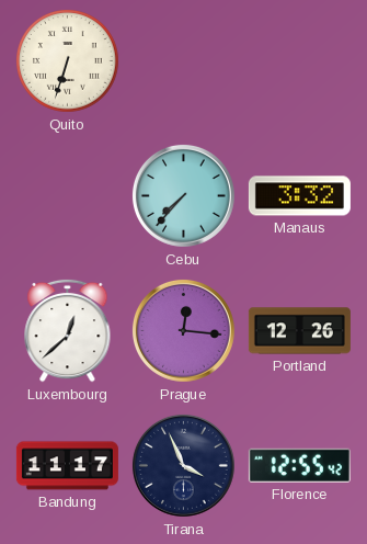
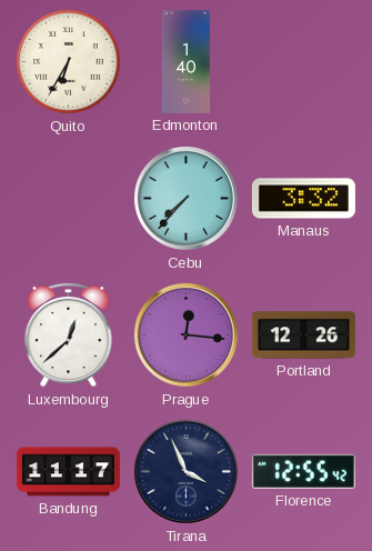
Quito: 6:33 -> 6:35 (69, 62)
Edmonton: none -> 1:40 (185, 61)
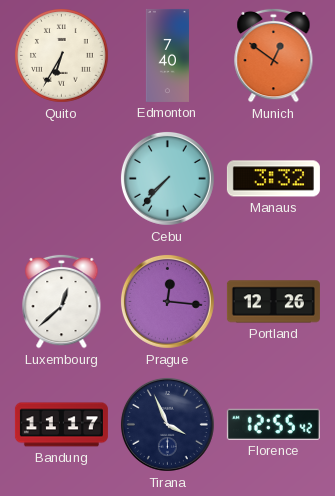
Edmonton: 1:40 -> 7:40 (167, 55)
Munich: none -> 12:51 (274, 55)
